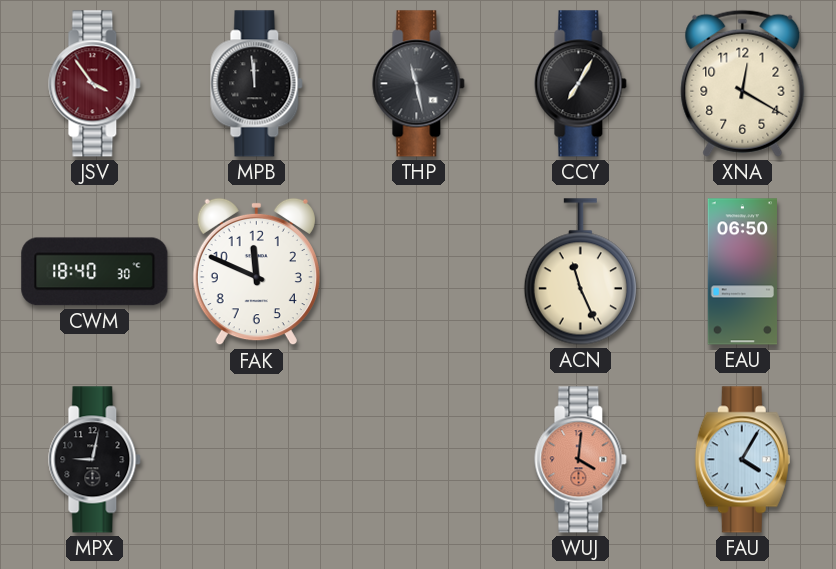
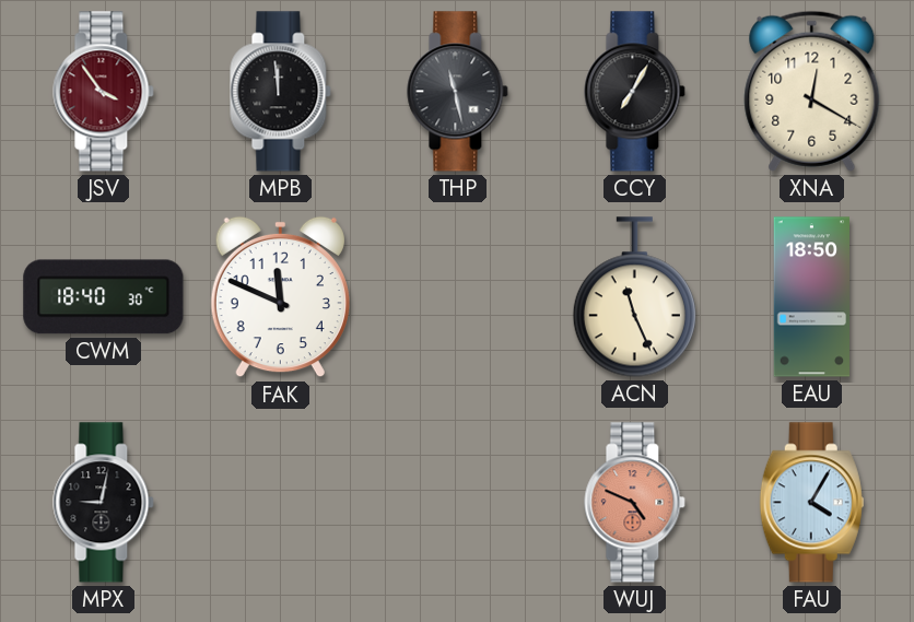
EAU: 06:50 -> 18:50 (812, 297)
WUJ: 4:01 -> 4:49 (635, 503)
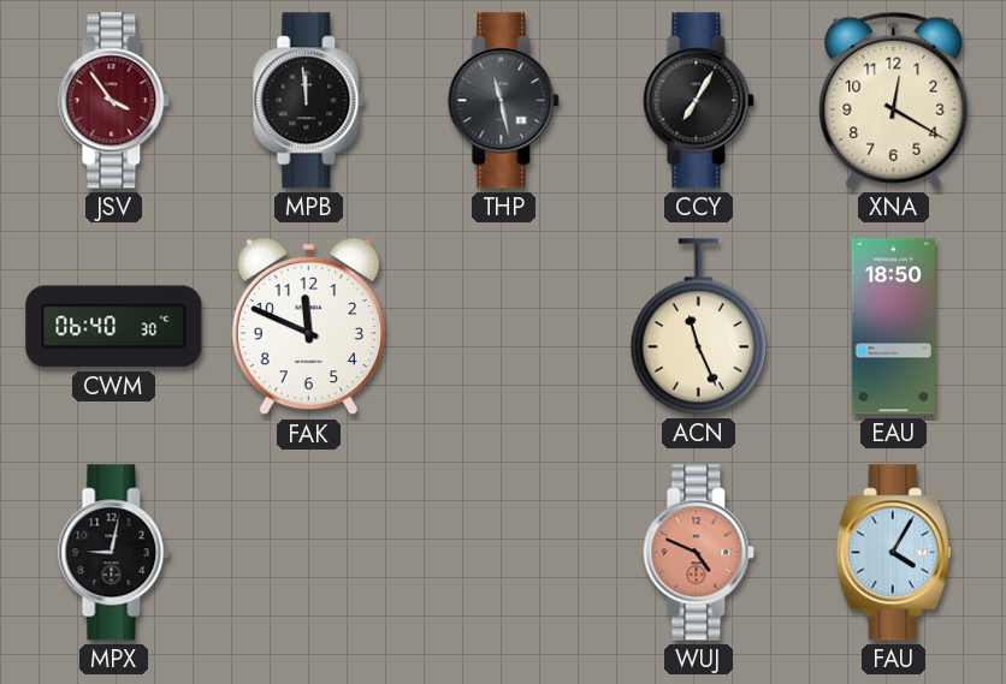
CWM: 18:40 -> 06:40 (114, 327)
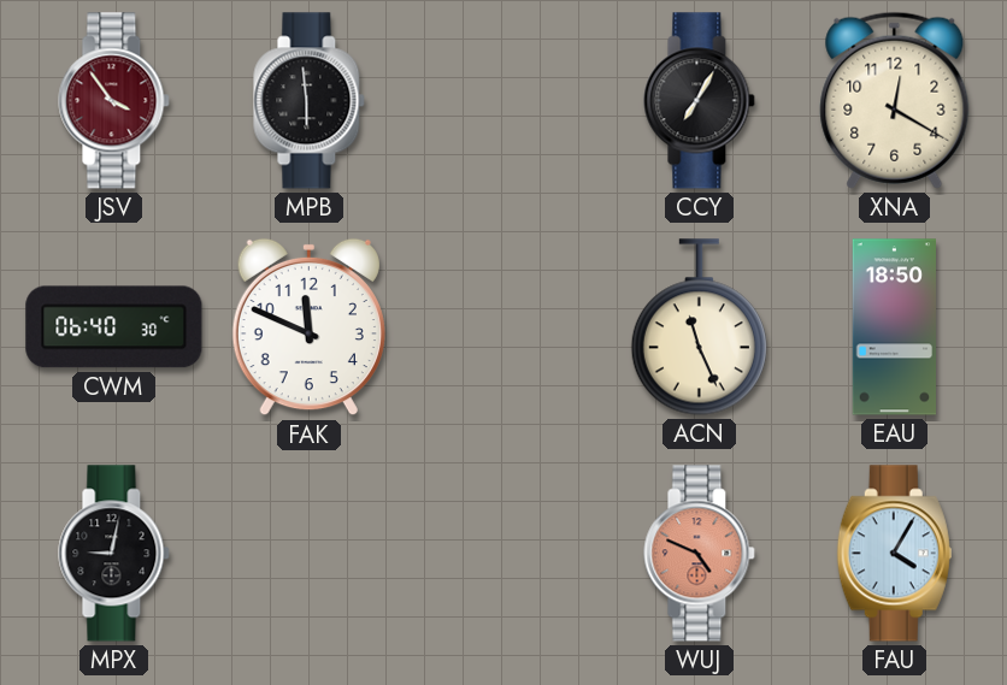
MPB: 11:59 -> 5:59 (310, 101)
THP: 11:28 -> none (504, 101)
